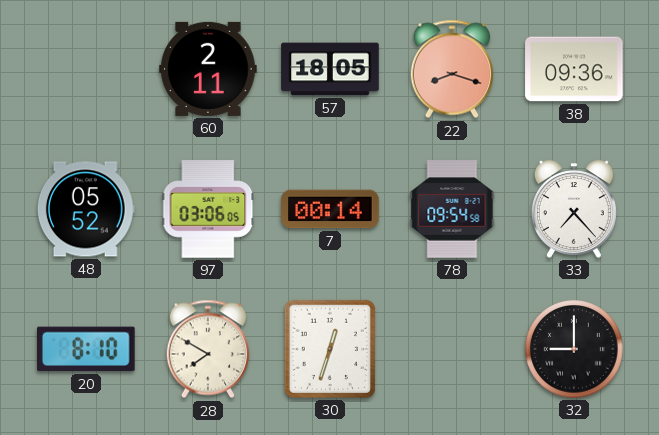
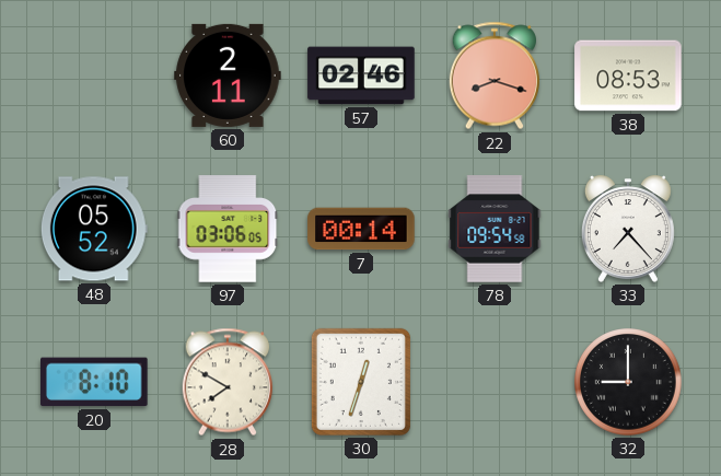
57: 18:05 -> 02:46 (361, 76)
38: 09:36 -> 08:53 (628, 76)
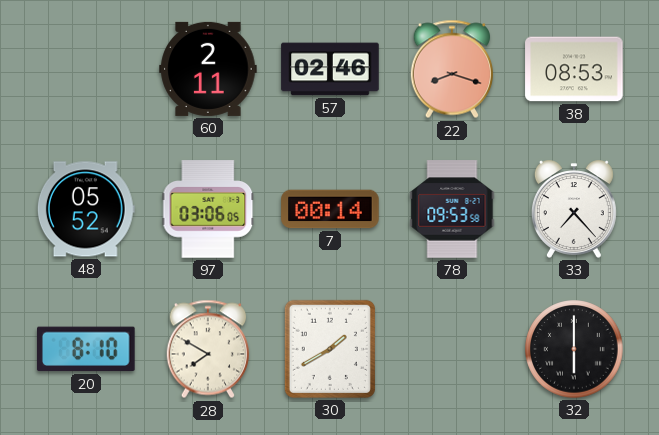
78: 09:54 -> 09:53 (452, 209)
30: 12:33 -> 1:40 (330, 349)
32: 9:00 -> 6:00 (574, 349)
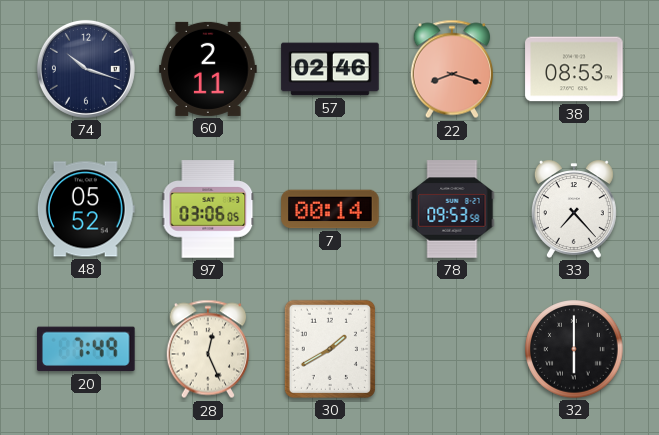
74: none -> 10:18 (86, 69)
20: 8:10 -> 7:49 (87, 349)
28: 7:50 -> 12:26 (207, 349)
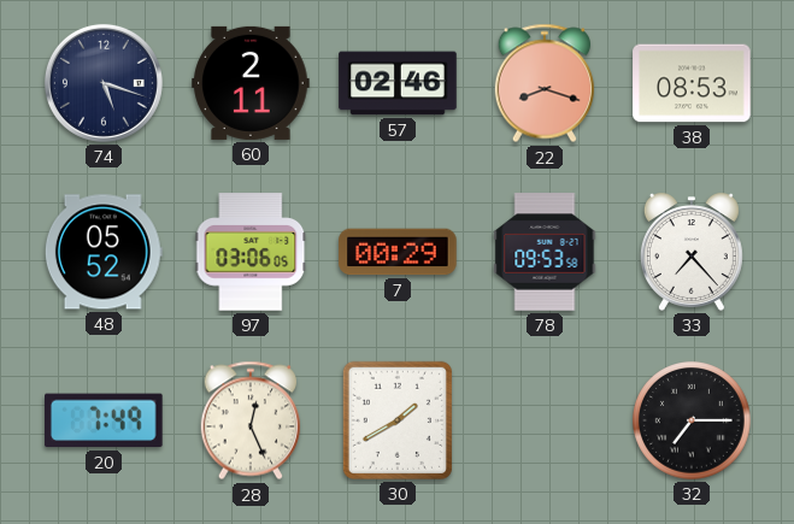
74: 10:18 -> 5:18 (104, 83)
7: 00:14 -> 00:29 (398, 252)
32: 6:00 -> 7:15 (692, 420)
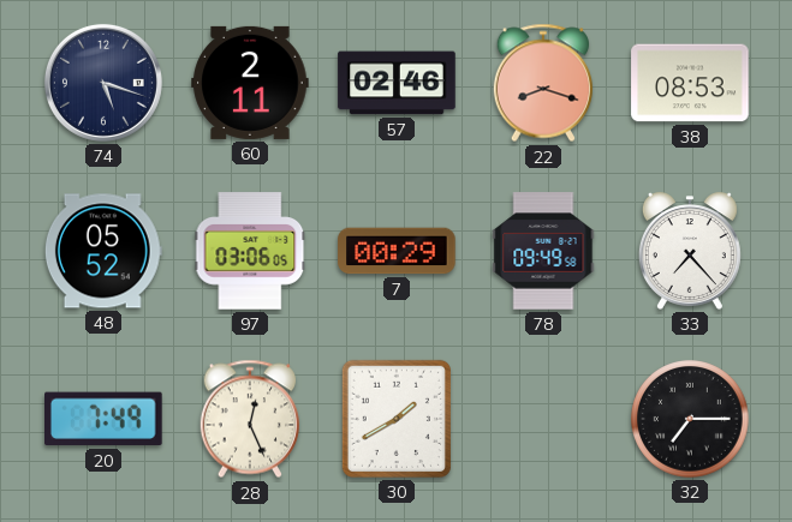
78: 09:53 -> 09:49 (543, 251)
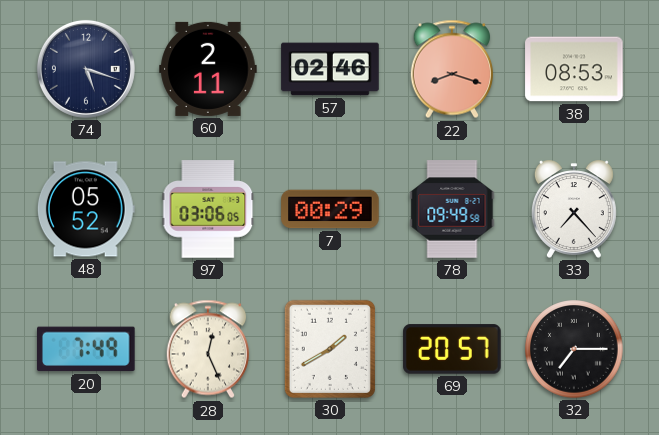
69: none -> 20:57 (452, 349)
